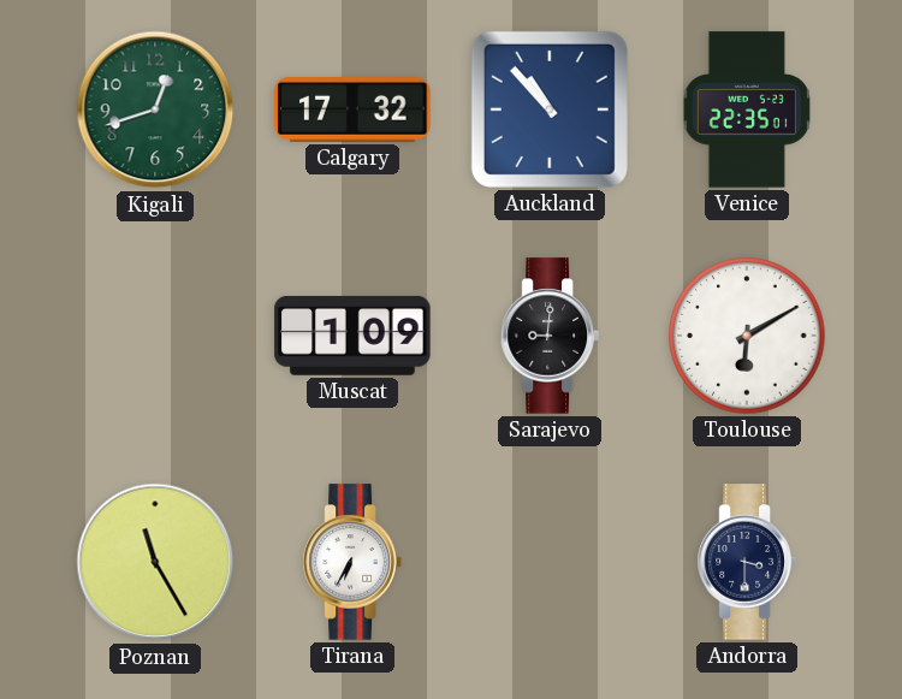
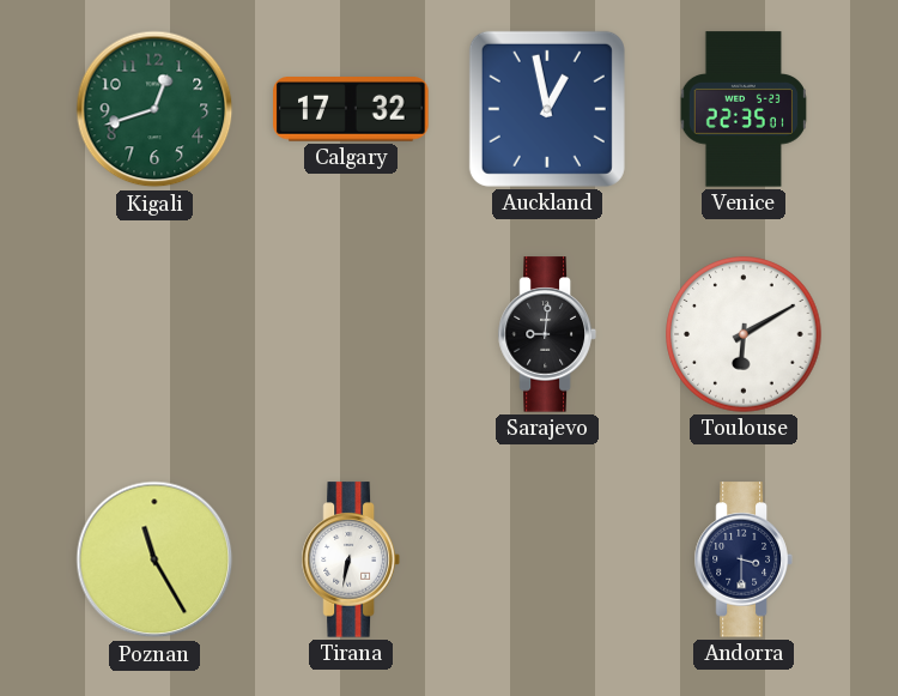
Auckland: 10:53 -> 12:58 (547, 109)
Muscat: 1:09 -> none (352, 336)
Tirana: 6:35 -> 6:32 (351, 559)
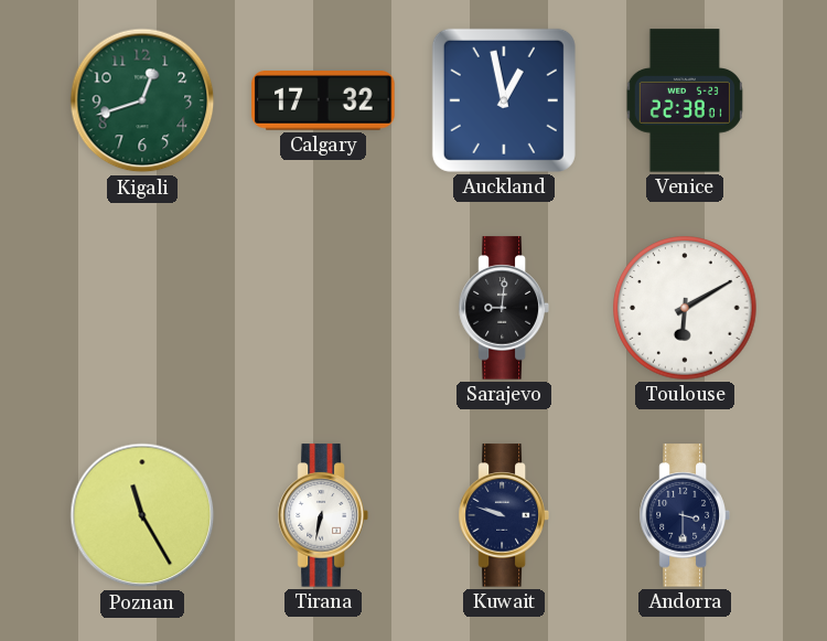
Venice: 22:35 -> 22:38 (685, 100)
Kuwait: none -> 9:48 (504, 515)
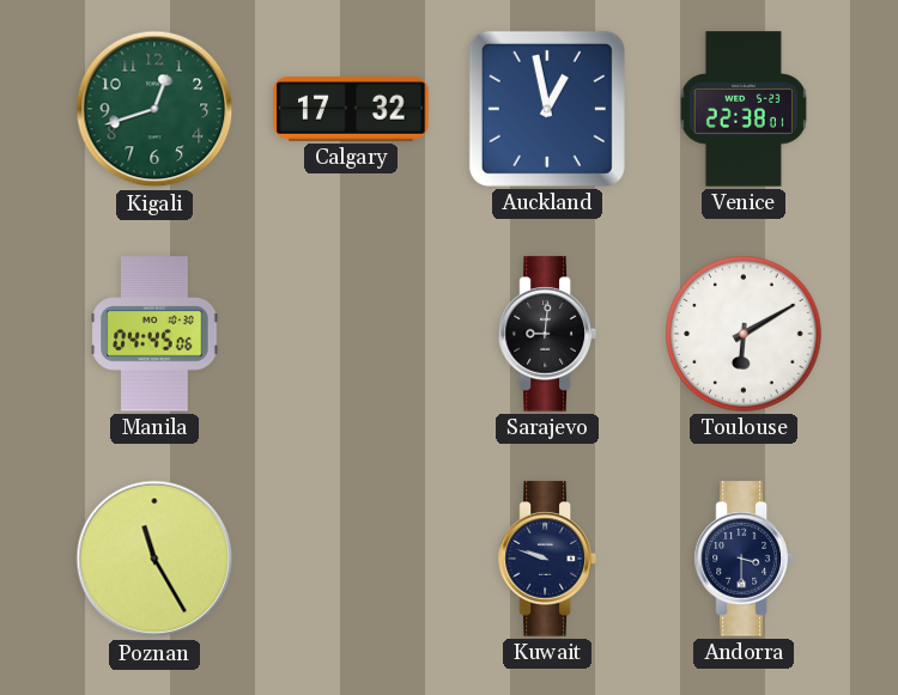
Manila: none -> 04:45 (154, 334)
Tirana: 6:32 -> none (323, 515)
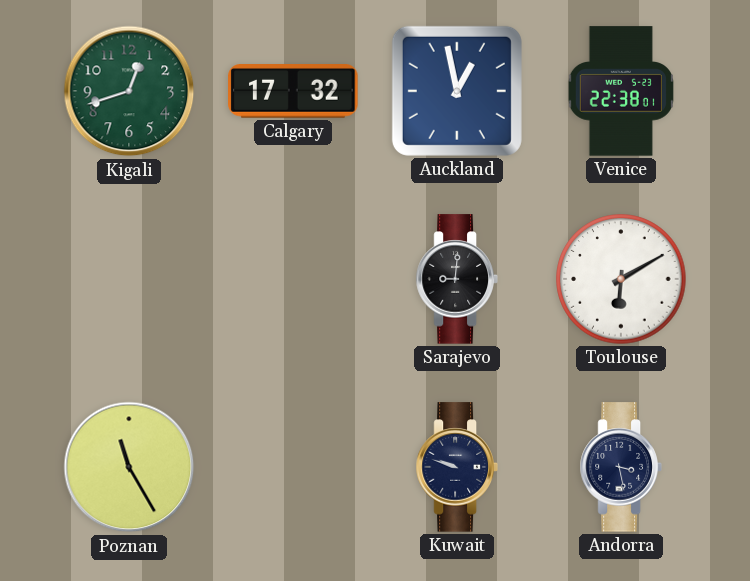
Manila: 04:45 -> none (154, 334)
Andorra: 3:30 -> 3:28 (621, 467)
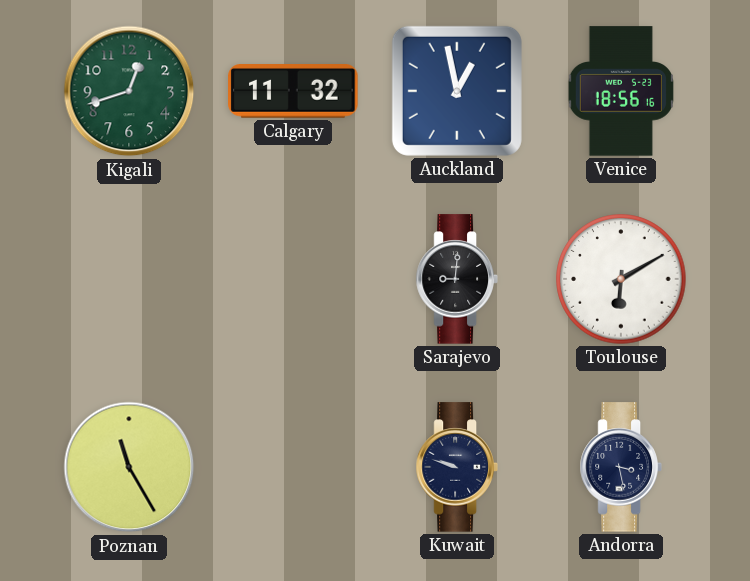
Calgary: 17:32 -> 11:32 (293, 92)
Venice: 22:38 -> 18:56 (621, 91)
